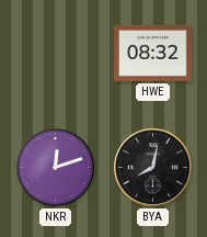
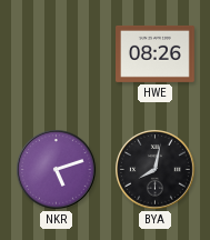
HWE: 08:32 -> 08:26 (156, 53)
NKR: 12:12 -> 5:12 (57, 170)
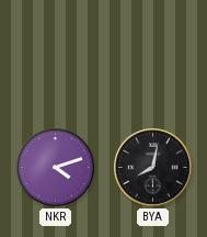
HWE: 08:26 -> none (156, 53)
NKR: 5:12 -> 4:12 (56, 168)
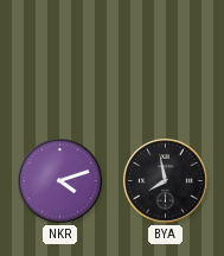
BYA: 8:02 -> 7:58 (166, 181)
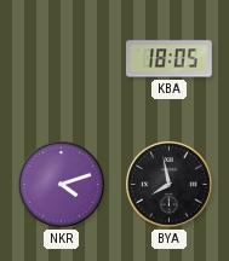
KBA: none -> 18:05 (170, 59)
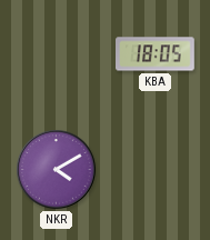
NKR: 4:12 -> 4:10 (57, 170)
BYA: 7:58 -> none (170, 185)
